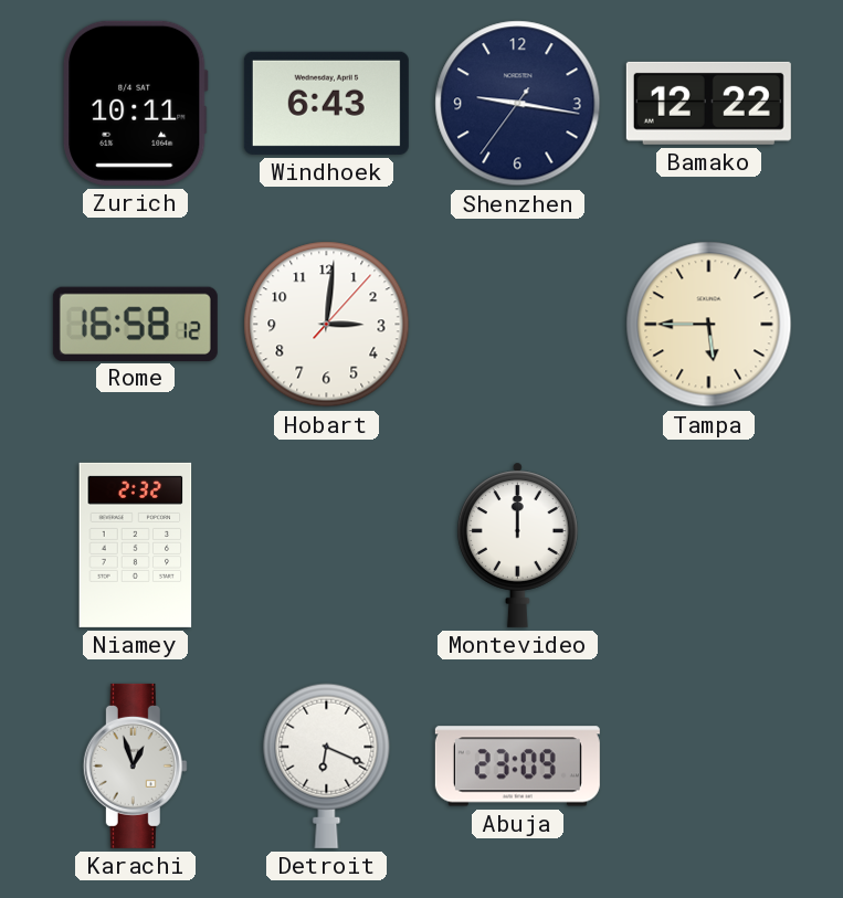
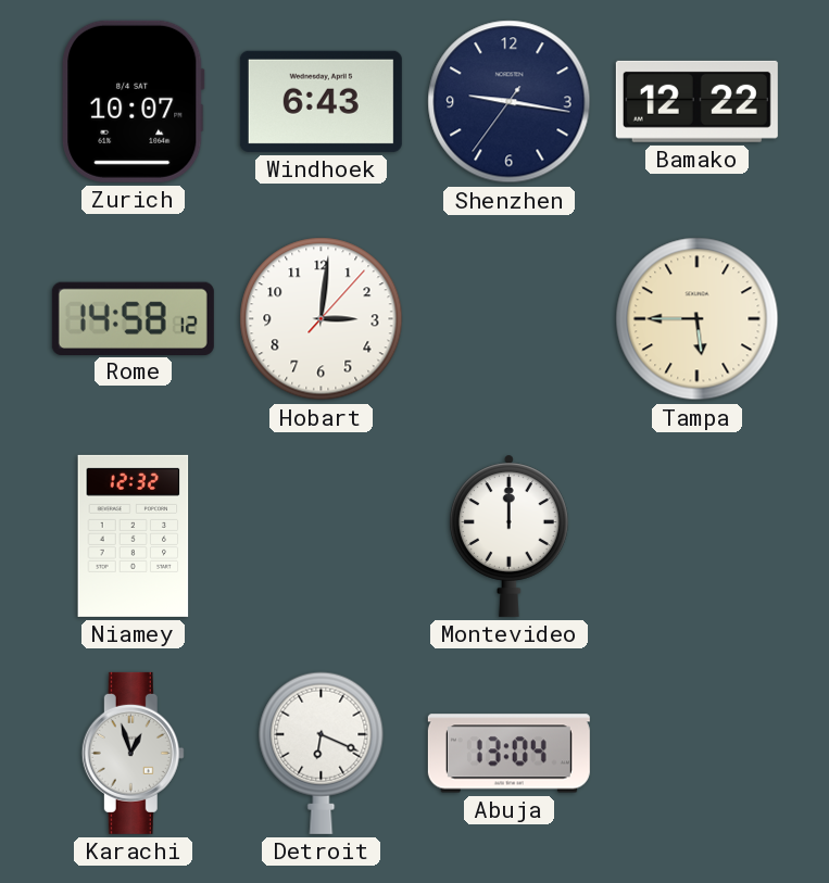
Zurich: 10:11 -> 10:07 (134, 101)
Rome: 16:58 -> 14:58 (133, 318)
Niamey: 2:32 -> 12:32 (134, 535)
Abuja: 23:09 -> 13:04 (508, 754)
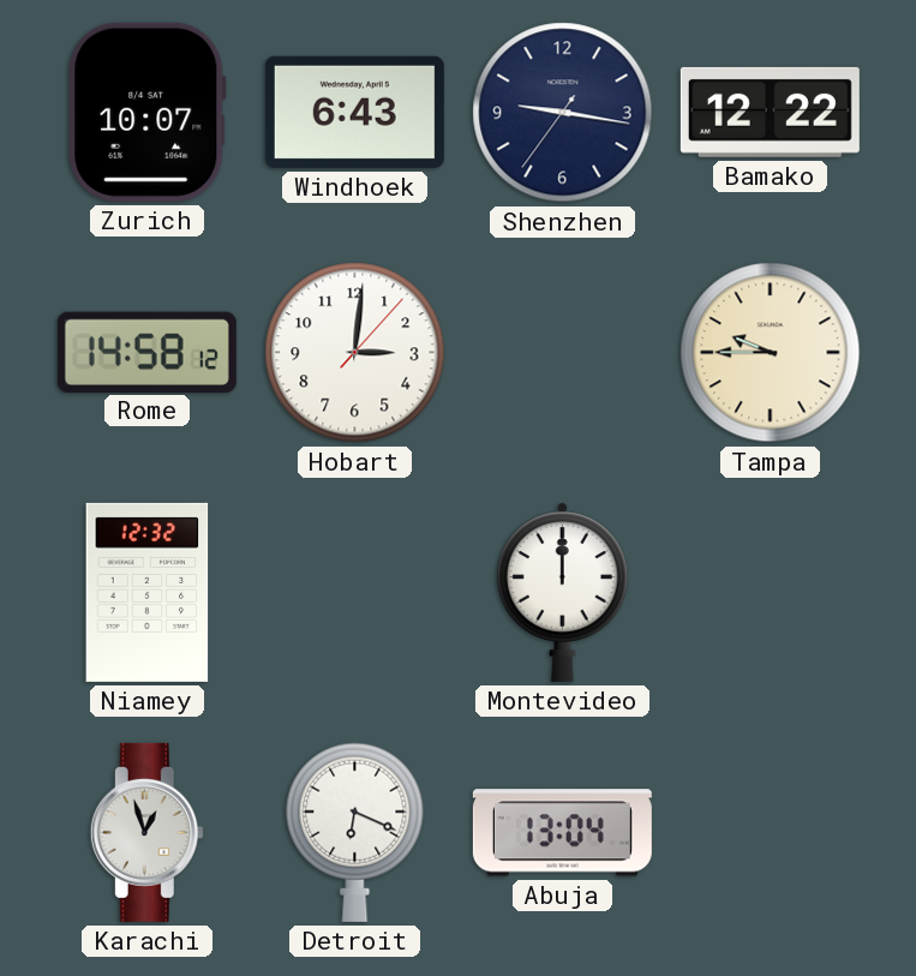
Tampa: 5:45 -> 9:45 (771, 353)
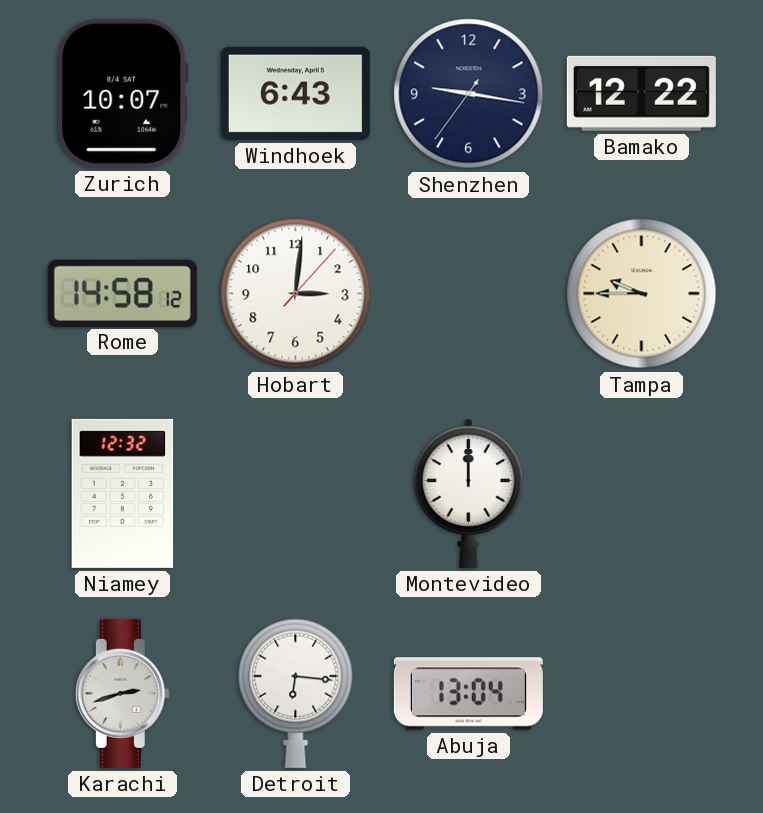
Karachi: 12:57 -> 2:42 (122, 693)
Detroit: 6:19 -> 6:16 (296, 693)
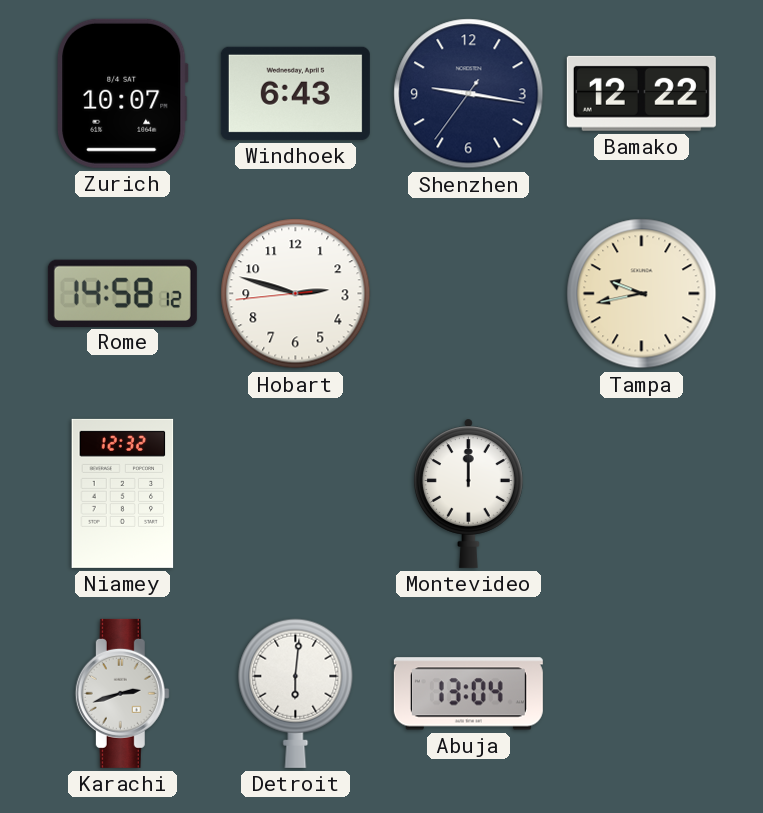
Hobart: 3:01 -> 2:47 (296, 294)
Tampa: 9:45 -> 9:43 (642, 294)
Detroit: 6:16 -> 6:01 (296, 693)
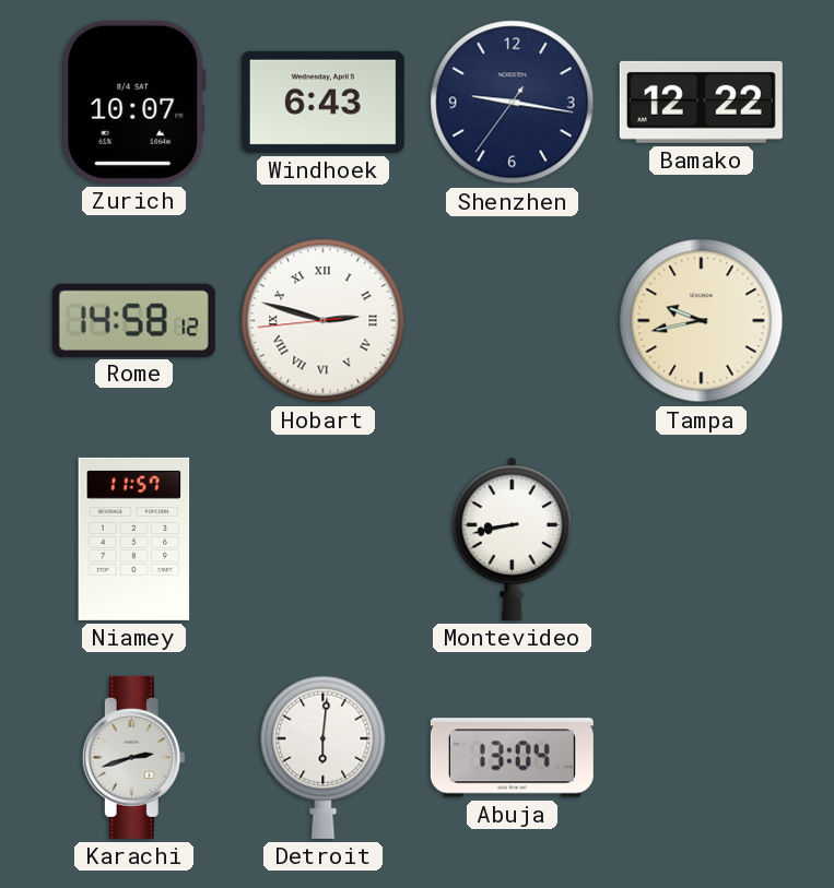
Hobart numerals: Arabic -> Roman (324, 321)
Niamey: 12:32 -> 11:57 (134, 538)
Montevideo: 12:00 -> 8:43 (512, 538)
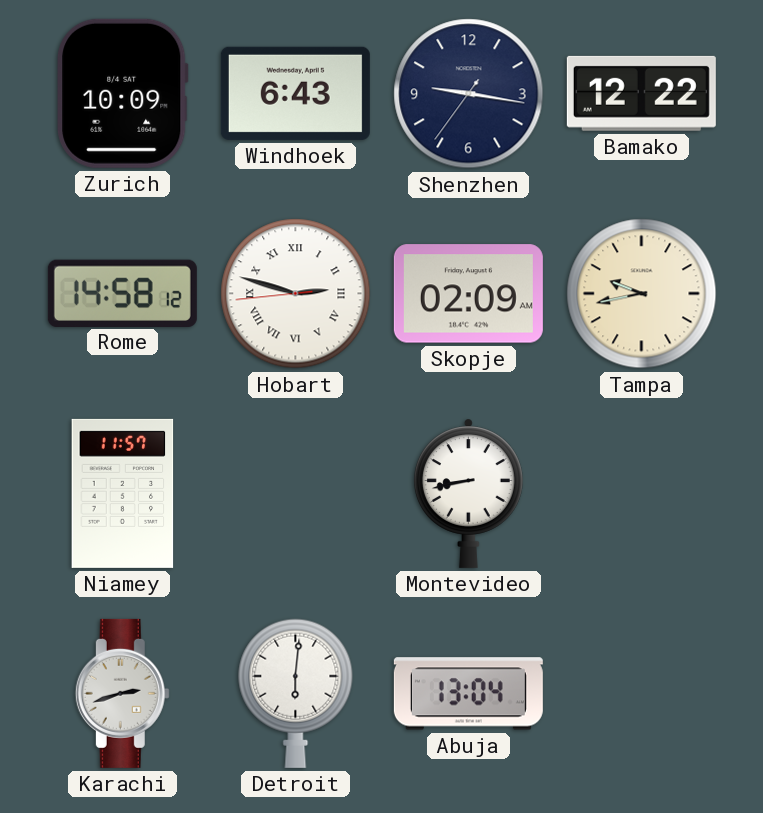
Zurich: 10:07 -> 10:09 (123, 93)
Skopje: none -> 02:09 (468, 294)
